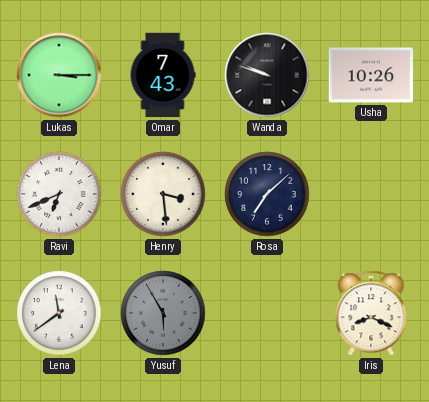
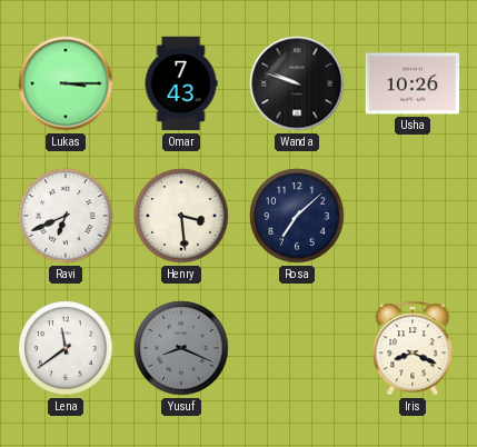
Yusuf: 5:55 -> 8:19 (181, 348)
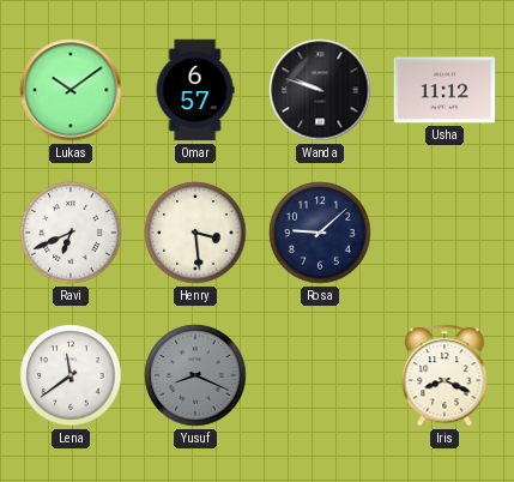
Lukas: 3:15 -> 10:09 (71, 90)
Omar: 7:43 -> 6:57 (195, 90)
Usha: 10:26 -> 11:12 (445, 90)
Rosa: 7:08 -> 9:08 (320, 233)
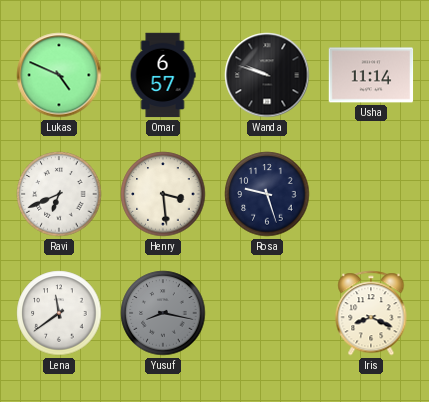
Lukas: 10:09 -> 4:49 (59, 75)
Usha: 11:12 -> 11:14 (371, 75)
Rosa: 9:08 -> 9:27 (267, 194)
Yusuf: 8:19 -> 8:17 (163, 313)
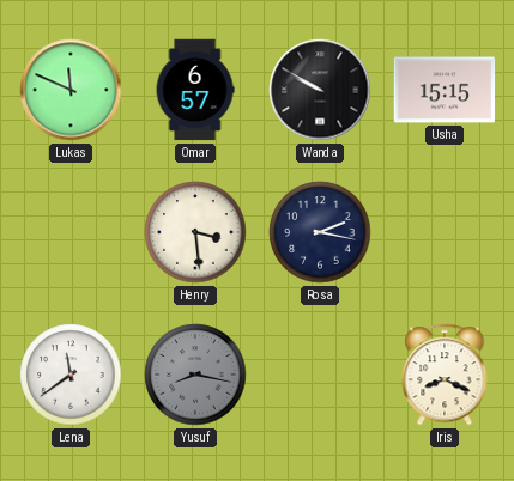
Lukas: 4:49 -> 11:49 (71, 90)
Wanda: 9:48 -> 9:50 (320, 90)
Usha: 11:14 -> 15:15 (445, 90)
Ravi: 6:41 -> none (59, 194)
Rosa: 9:27 -> 2:17 (320, 232)
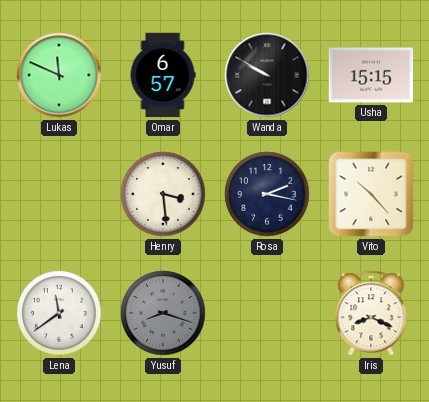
Vito: none -> 10:23 (371, 194)
Yusuf: 8:17 -> 8:18 (163, 313)
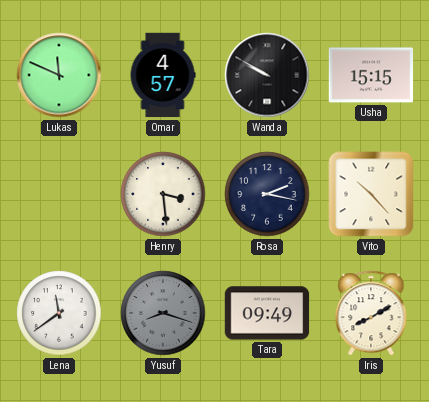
Omar: 6:57 -> 4:57 (163, 75)
Tara: none -> 09:49 (267, 313)
Iris: 8:19 -> 8:10 (371, 313)
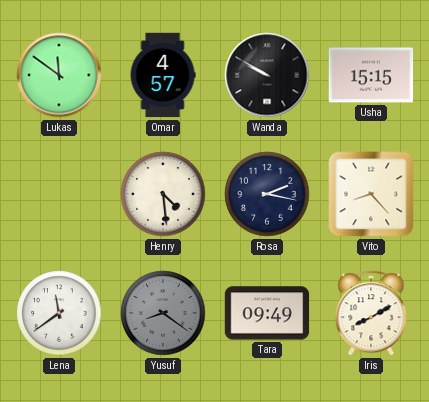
Lukas: 11:49 -> 11:51 (59, 75)
Henry: 3:29 -> 4:29 (163, 194)
Vito: 10:23 -> 8:23 (371, 194)
Yusuf: 8:18 -> 8:21 (163, 313)
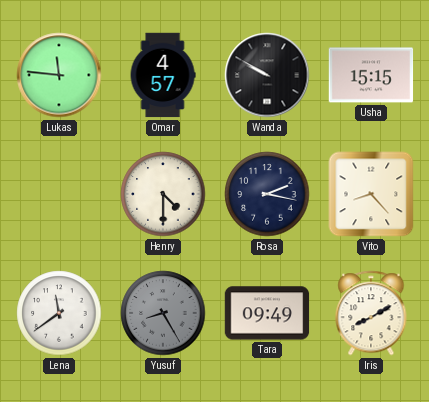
Lukas: 11:51 -> 11:46 (59, 75)
Henry: 4:29 -> 4:30 (163, 194)
Yusuf: 8:21 -> 8:25 (163, 313)
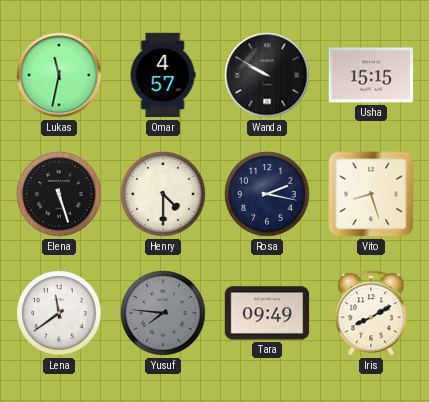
Lukas: 11:46 -> 11:32 (59, 75)
Elena: none -> 5:27 (59, 194)
Vito: 8:23 -> 8:27 (371, 194)
Yusuf: 8:25 -> 7:46 (163, 313)
